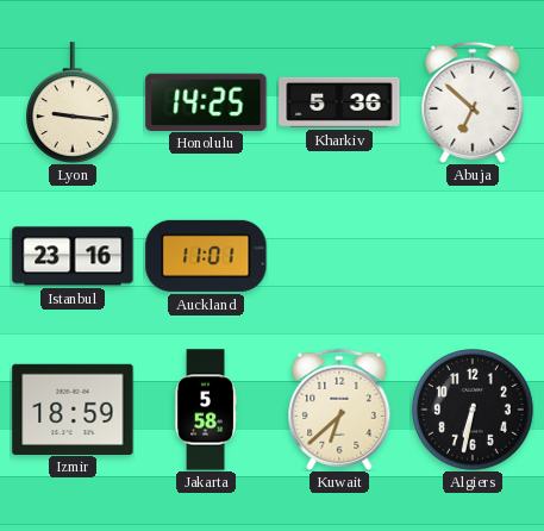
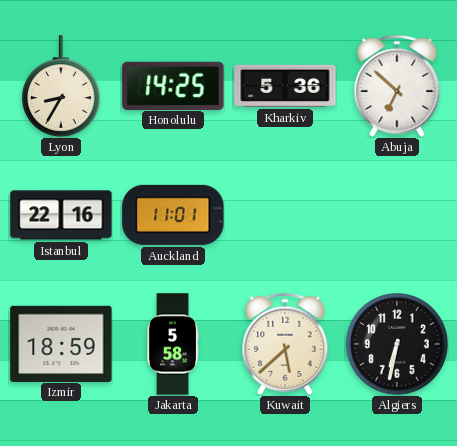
Lyon: 9:16 -> 8:35 (62, 86)
Istanbul: 23:16 -> 22:16 (61, 215)
Kuwait: 6:38 -> 5:38 (285, 344)
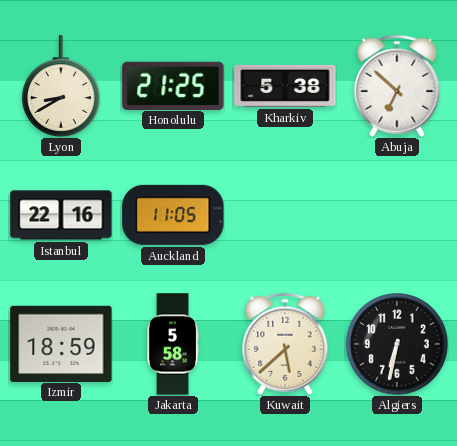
Lyon: 8:35 -> 8:40 (62, 86)
Honolulu: 14:25 -> 21:25 (173, 85)
Kharkiv: 5:36 -> 5:38 (285, 86)
Auckland: 11:01 -> 11:05 (173, 215)
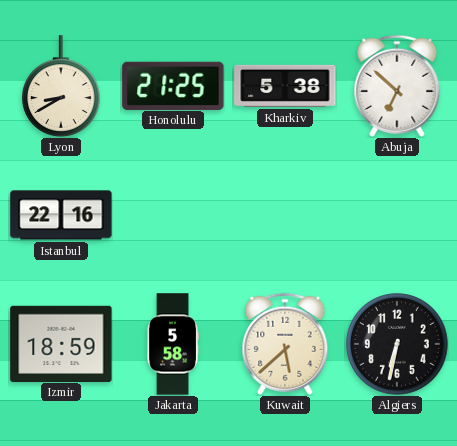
Auckland: 11:05 -> none (173, 215)
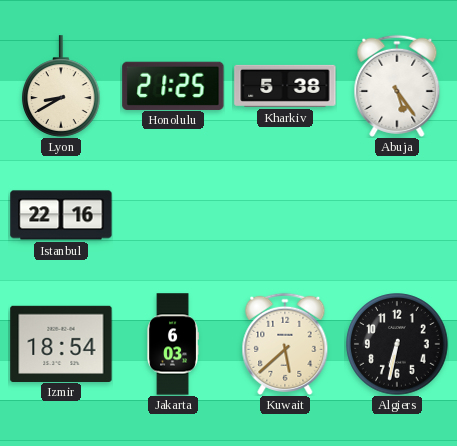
Abuja: 6:52 -> 5:24 (397, 86)
Izmir: 18:59 -> 18:54 (61, 343)
Jakarta: 5:58 -> 6:03 (173, 344)
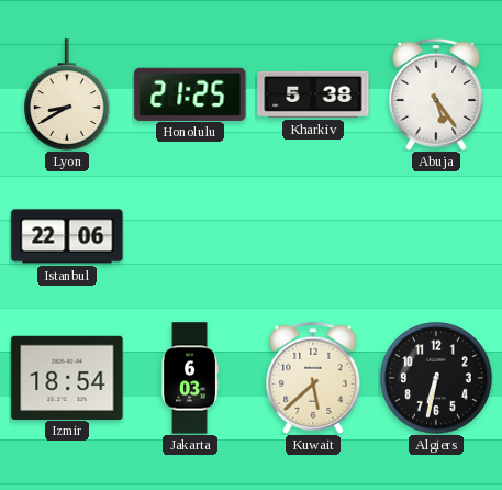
Istanbul: 22:16 -> 22:06 (67, 236)
